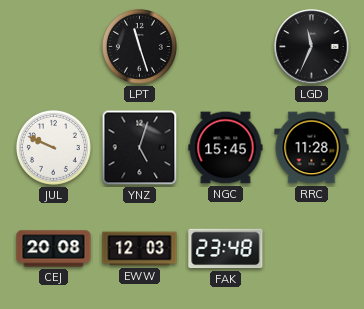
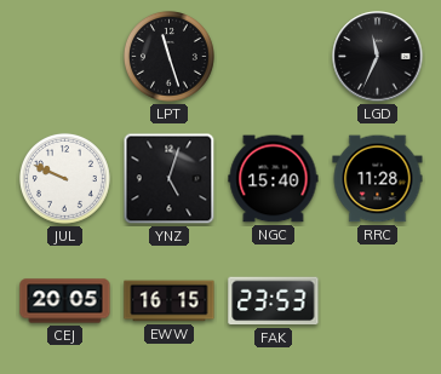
NGC: 15:45 -> 15:40 (274, 179)
CEJ: 20:08 -> 20:05 (65, 301)
EWW: 12:03 -> 16:15 (170, 301)
FAK: 23:48 -> 23:53 (274, 301)
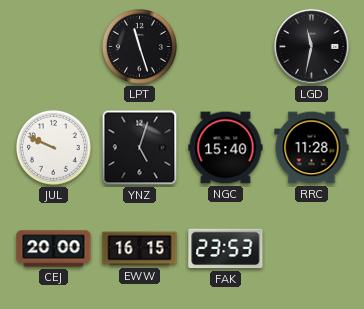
LGD: 11:34 -> 11:32 (312, 47)
CEJ: 20:05 -> 20:00 (54, 249)
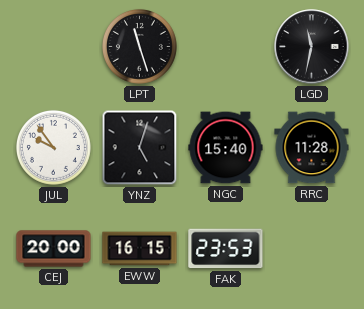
JUL: 9:49 -> 9:54 (53, 147)
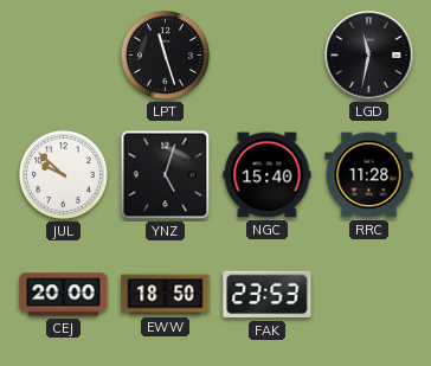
JUL: 9:54 -> 9:52 (63, 174)
EWW: 16:15 -> 18:50 (166, 295)
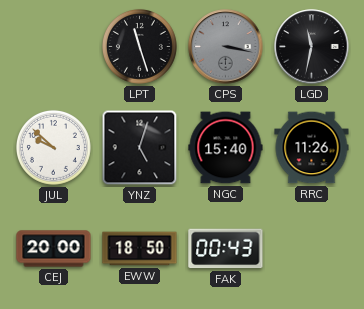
CPS: none -> 3:17 (226, 47)
RRC: 11:28 -> 11:26 (312, 148)
FAK: 23:53 -> 00:43 (226, 249)
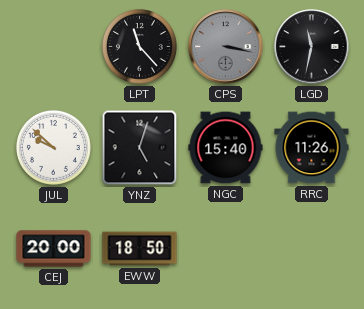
LPT: 11:27 -> 11:23 (139, 46)
FAK: 00:43 -> none (226, 249)
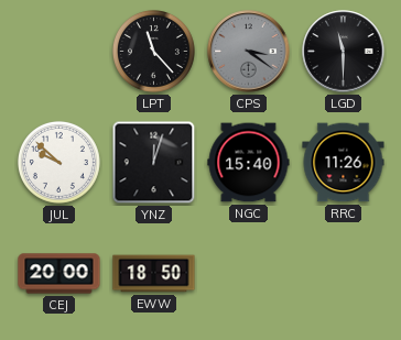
CPS: 3:17 -> 3:21 (249, 52)
LGD: 11:32 -> 11:30 (344, 52)
YNZ: 5:03 -> 12:03 (154, 163)
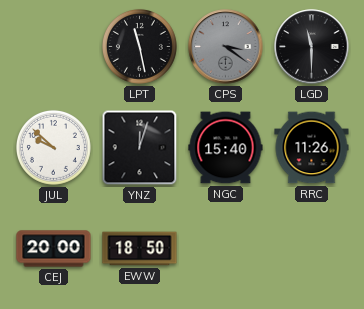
LPT: 11:23 -> 11:28 (139, 46)
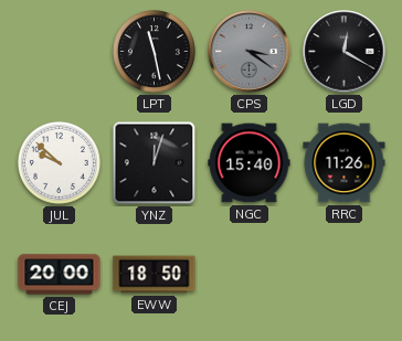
LGD: 11:30 -> 12:20 (345, 52)
